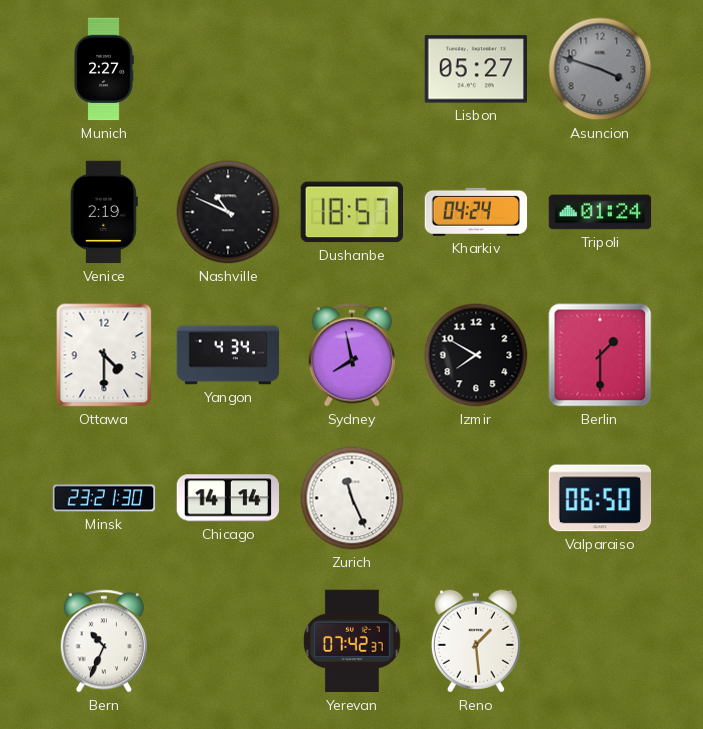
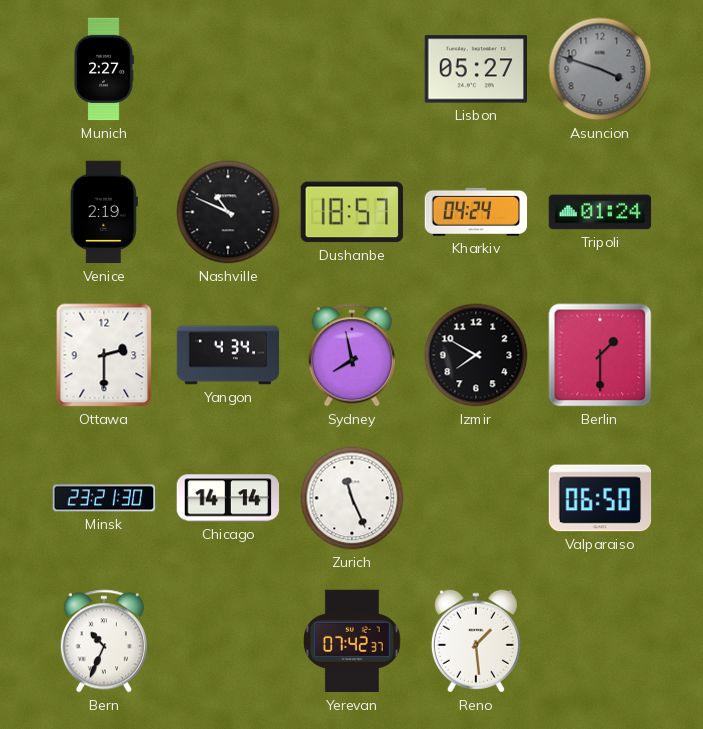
Ottawa: 4:30 -> 2:30 (104, 355)
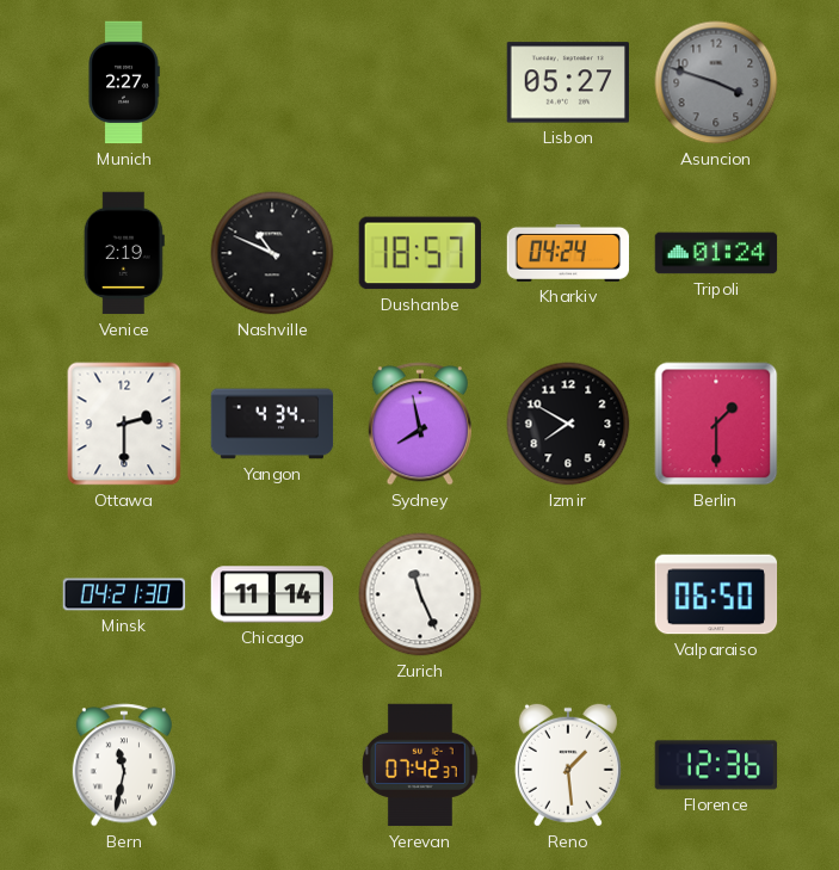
Minsk: 23:21 -> 04:21 (124, 594)
Chicago: 14:14 -> 11:14 (272, 594)
Bern: 10:34 -> 11:32 (124, 765)
Florence: none -> 12:36 (716, 765)
